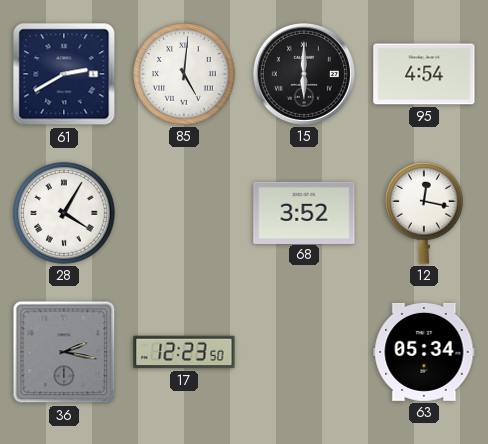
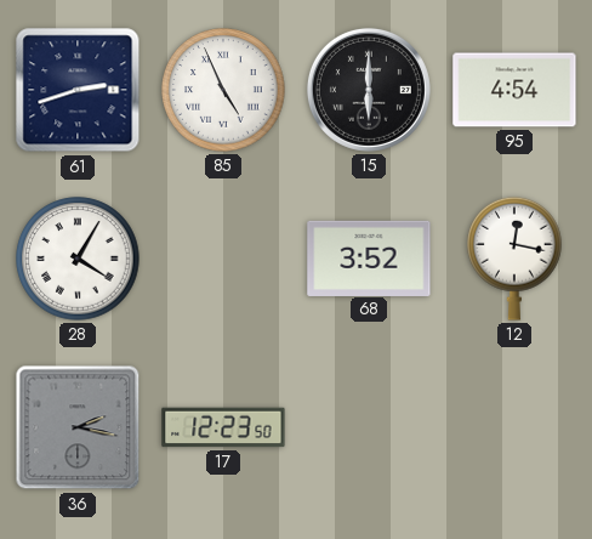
61: 2:40 -> 2:42 (78, 90)
85: 5:01 -> 4:56 (223, 90)
63: 05:34 -> none (424, 352)
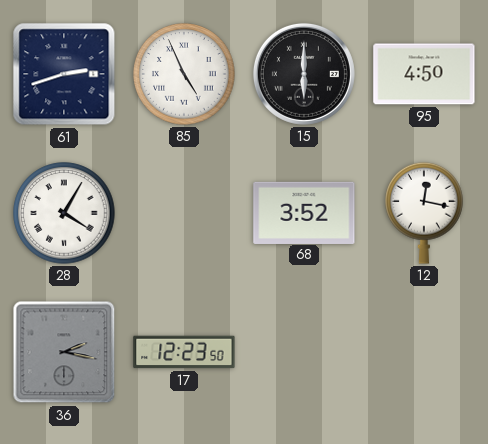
95: 4:54 -> 4:50 (424, 74)
